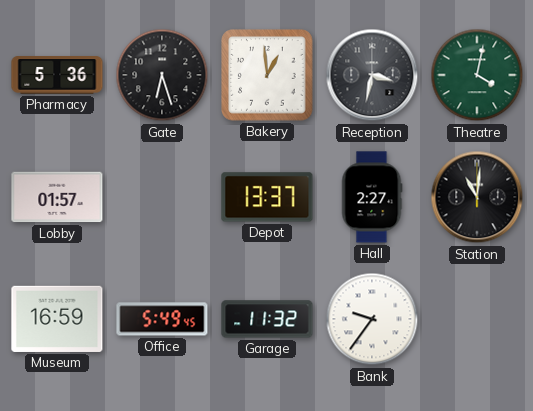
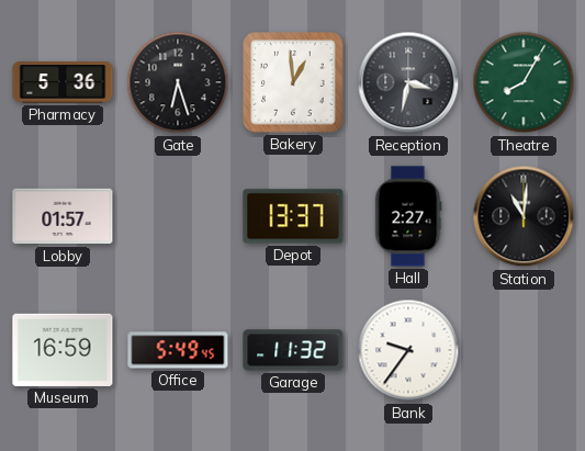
Theatre: 4:02 -> 8:05 (524, 82)
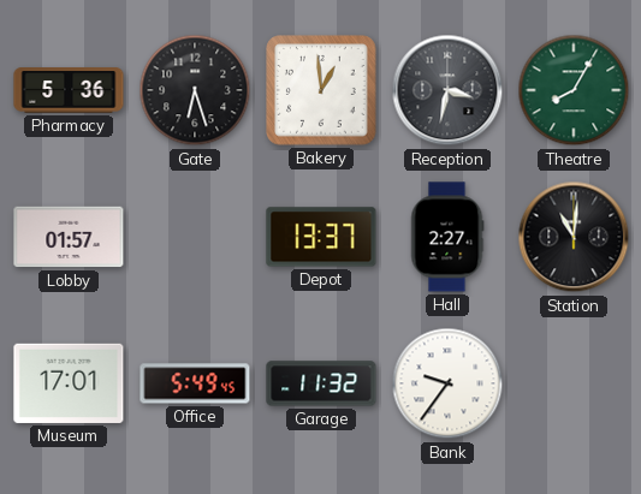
Museum: 16:59 -> 17:01 (69, 383)
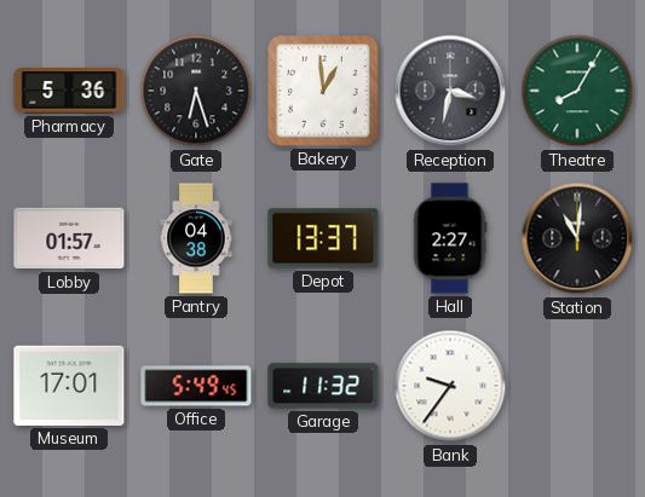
Pantry: none -> 04:38 (196, 238)
